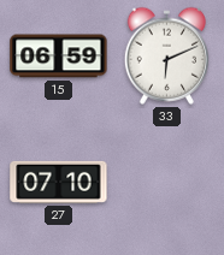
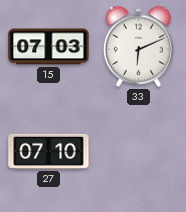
15: 06:59 -> 07:03 (49, 47)
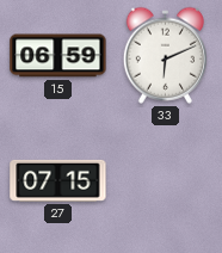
15: 07:03 -> 06:59 (58, 56)
27: 07:10 -> 07:15 (58, 180)
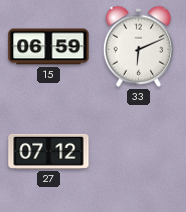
27: 07:15 -> 07:12 (49, 151)
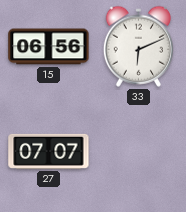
15: 06:59 -> 06:56 (49, 47)
27: 07:12 -> 07:07 (49, 151)
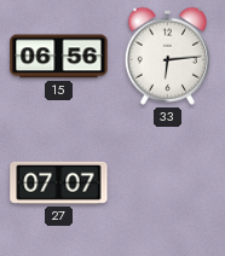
33: 6:11 -> 6:14 (167, 56)
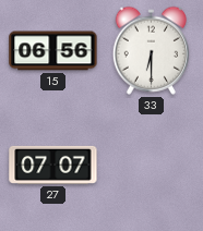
33: 6:14 -> 6:30 (151, 50)
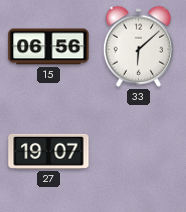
33: 6:30 -> 6:08 (138, 46)
27: 07:07 -> 19:07 (49, 151)
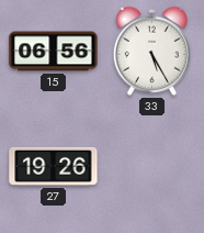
33: 6:08 -> 5:25 (151, 51)
27: 19:07 -> 19:26 (54, 166)
